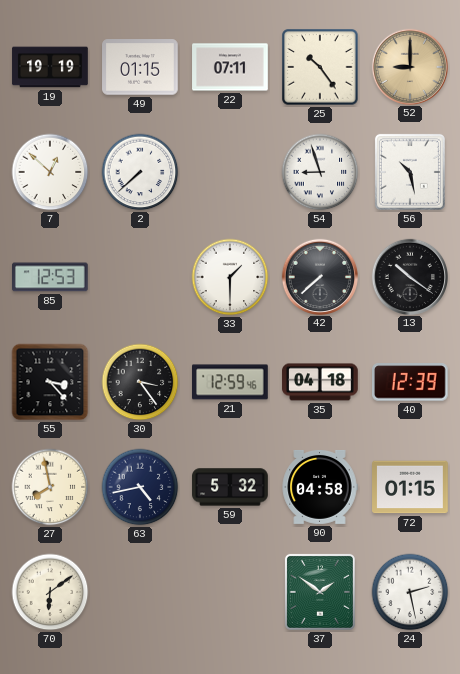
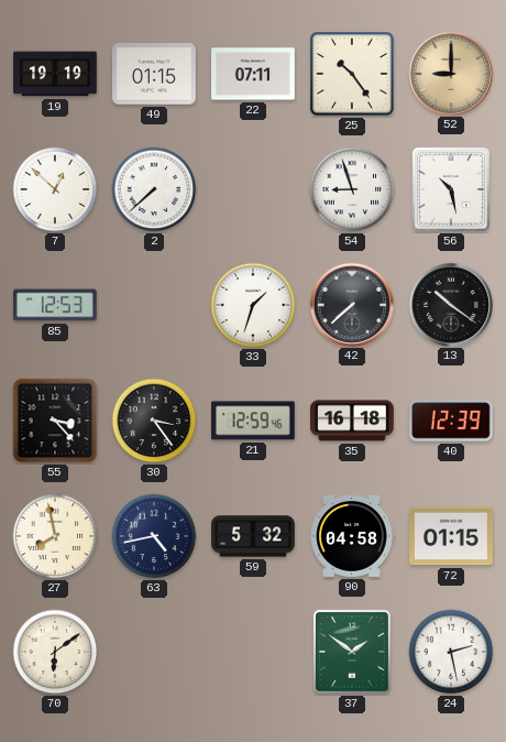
33: 1:30 -> 1:33 (253, 305)
35: 04:18 -> 16:18 (352, 421)
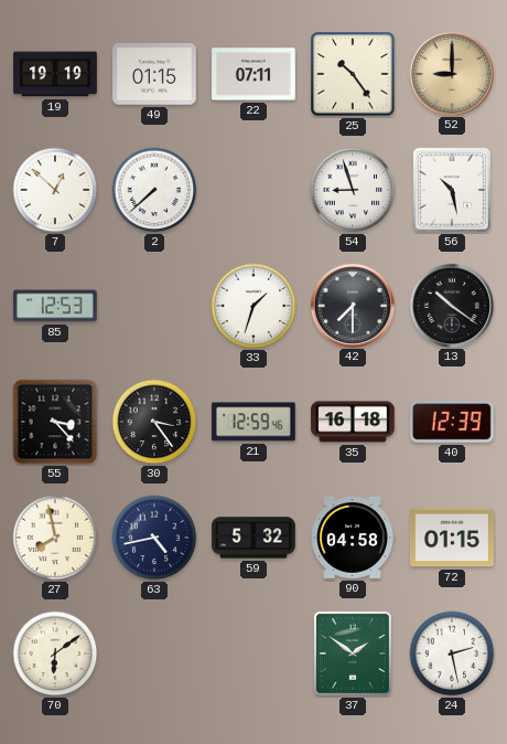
42: 7:38 -> 7:30 (352, 305)
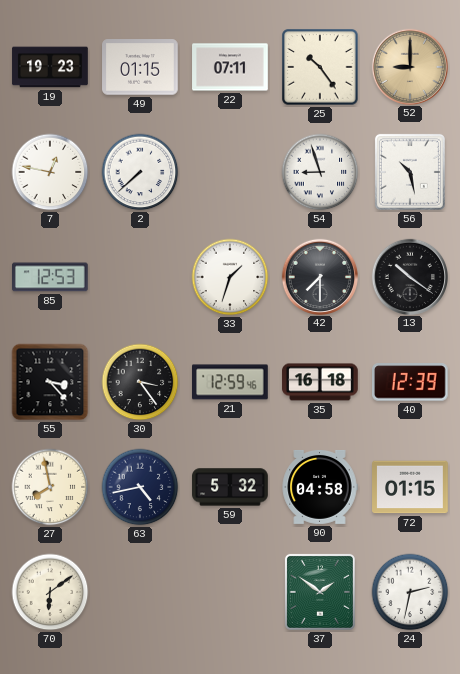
19: 19:19 -> 19:23 (50, 67)
7: 12:52 -> 12:47 (50, 172)
24: 2:28 -> 2:32 (410, 592)
